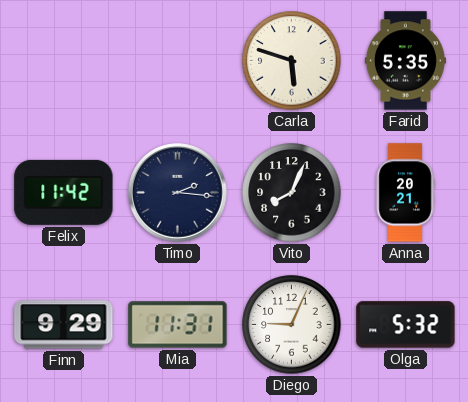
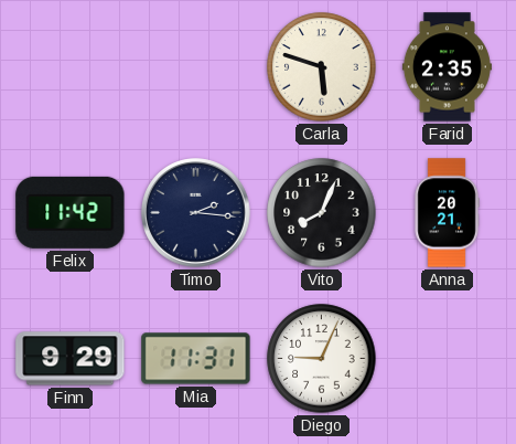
Farid: 5:35 -> 2:35 (447, 67)
Olga: 5:32 -> none (406, 325)
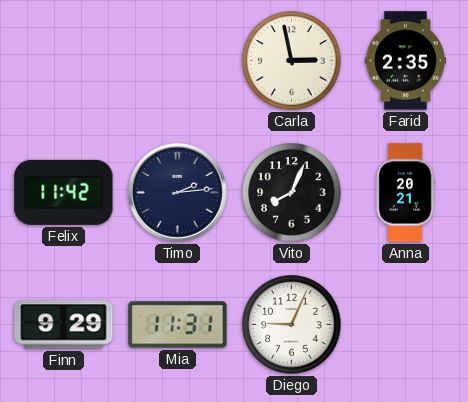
Carla: 5:48 -> 2:58 (292, 61)
Timo: 2:16 -> 2:14 (178, 193)
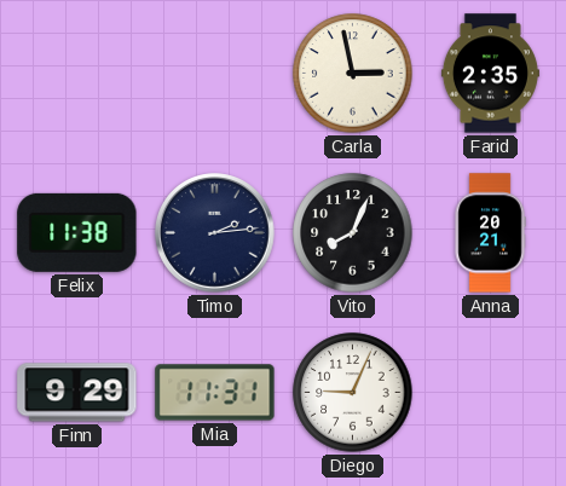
Felix: 11:42 -> 11:38 (77, 232)
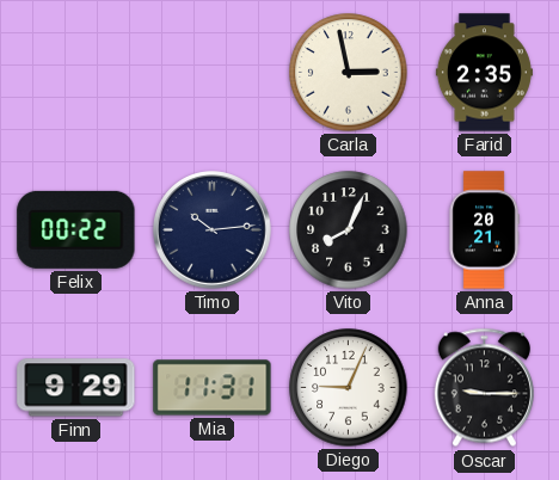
Felix: 11:38 -> 00:22 (76, 229)
Timo: 2:14 -> 10:14 (213, 230)
Oscar: none -> 9:15 (484, 388)
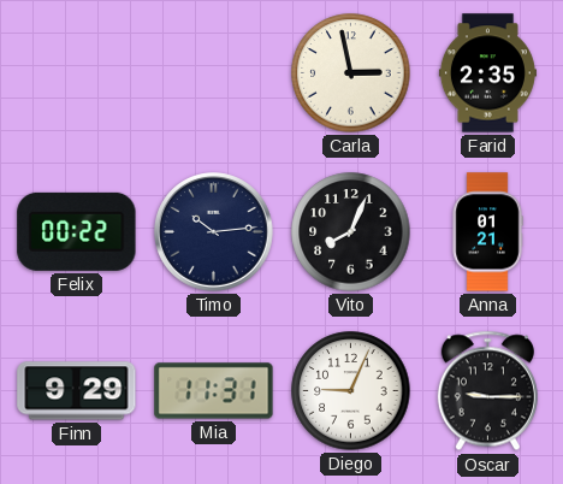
Anna: 20:21 -> 01:21 (487, 232)
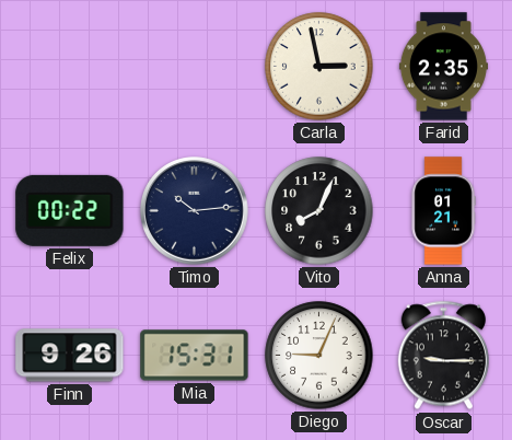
Finn: 9:29 -> 9:26 (70, 356)
Mia: 11:31 -> 15:31 (195, 356)
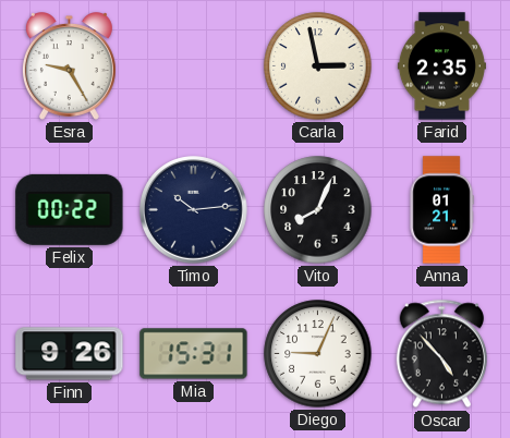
Esra: none -> 9:25 (69, 66)
Oscar: 9:15 -> 4:53 (441, 354)
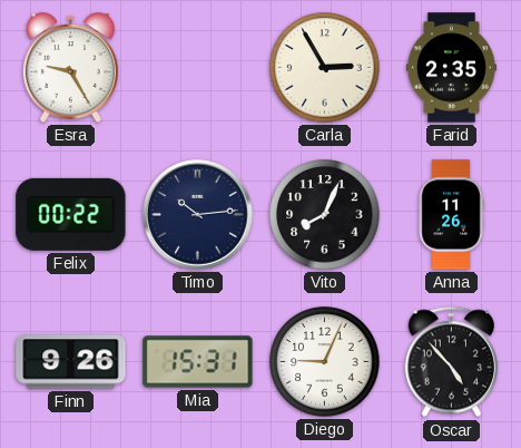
Carla: 2:58 -> 2:55 (325, 68)
Anna: 01:21 -> 11:26 (451, 215)
